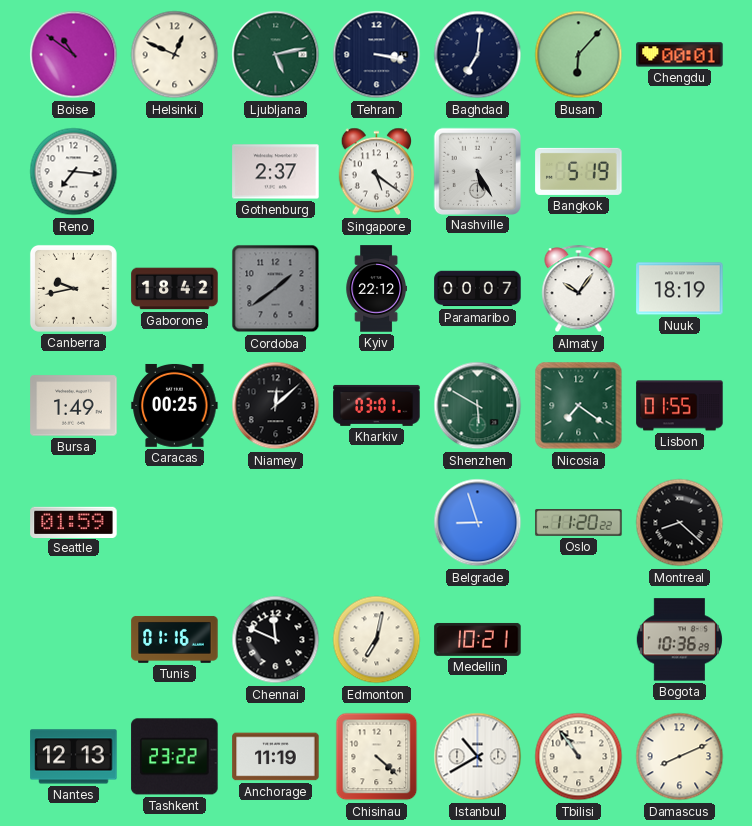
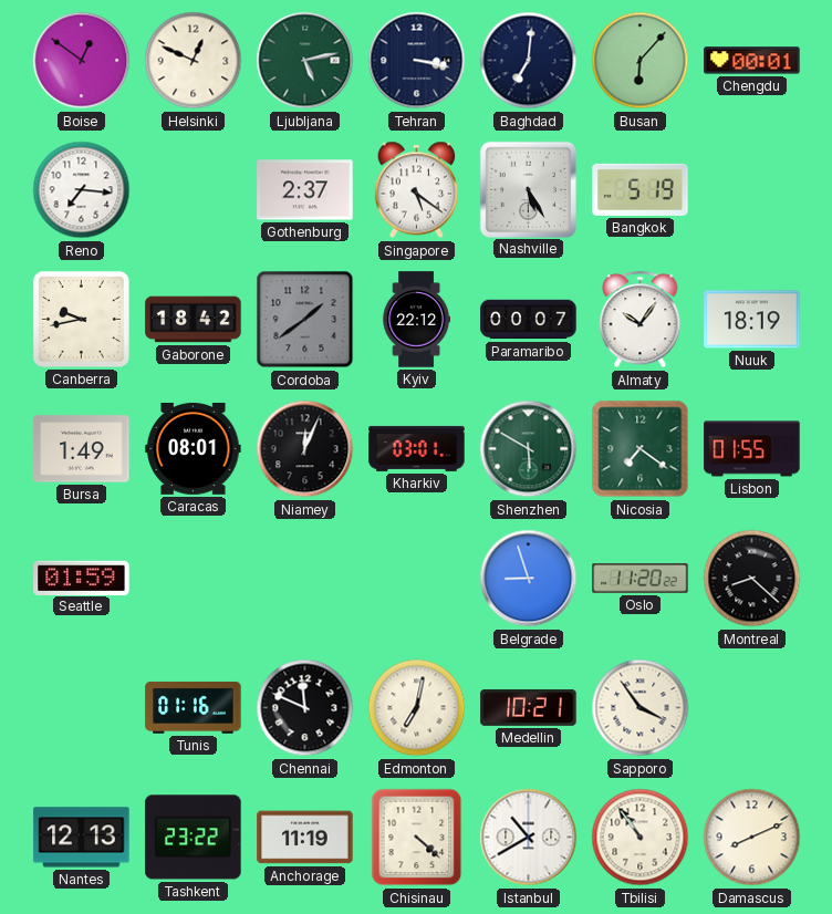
Boise: 10:51 -> 12:51 (82, 61)
Caracas: 00:25 -> 08:01 (194, 448)
Niamey: 12:08 -> 12:04 (305, 449)
Sapporo: none -> 3:54 (641, 708)
Bogota: 10:36 -> none (679, 640)
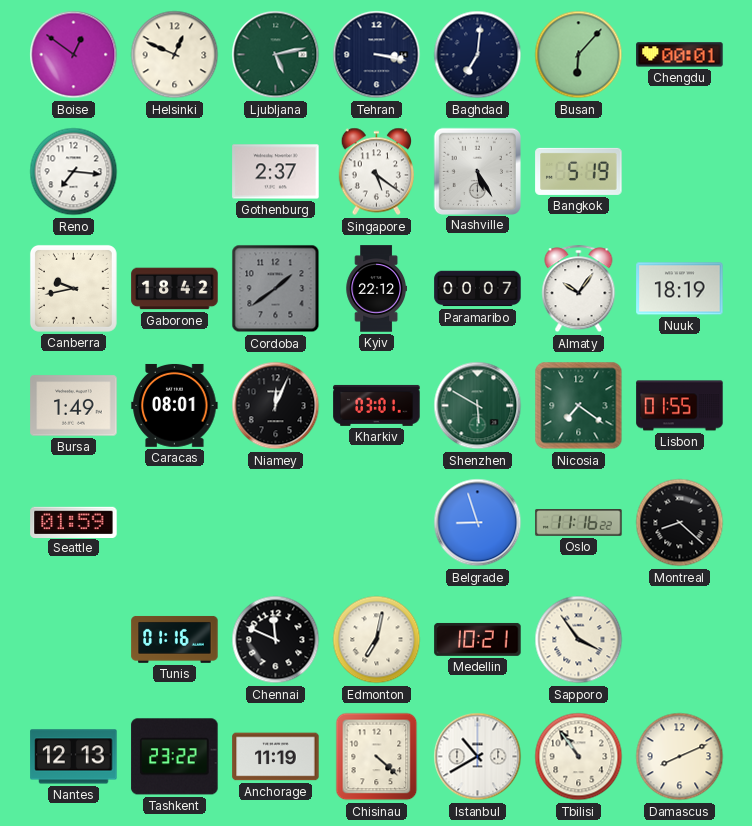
Oslo: 11:20 -> 11:16 (579, 523)
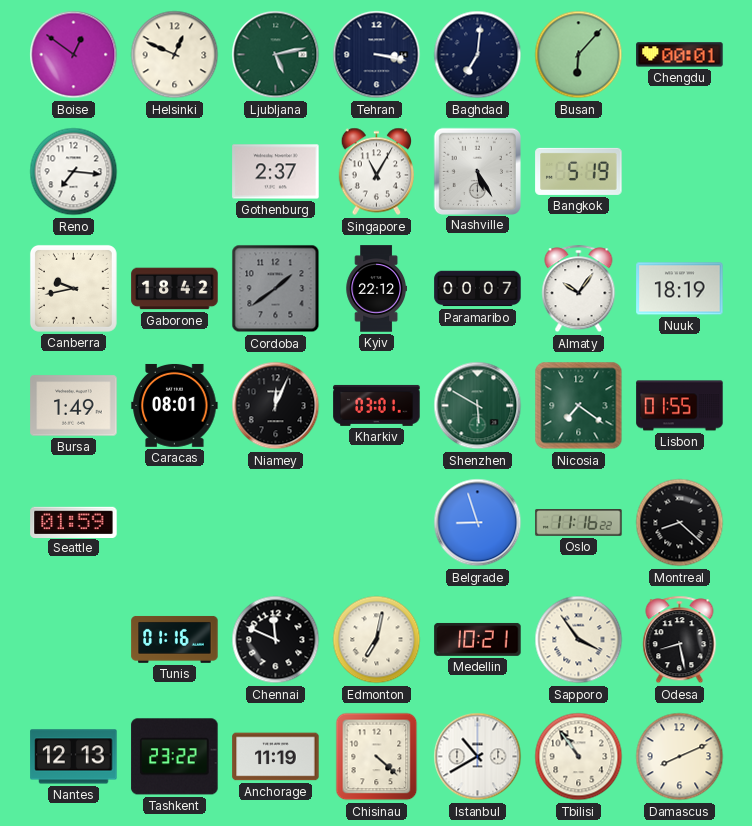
Singapore: 5:21 -> 11:05 (376, 172)
Odesa: none -> 8:28 (680, 640)
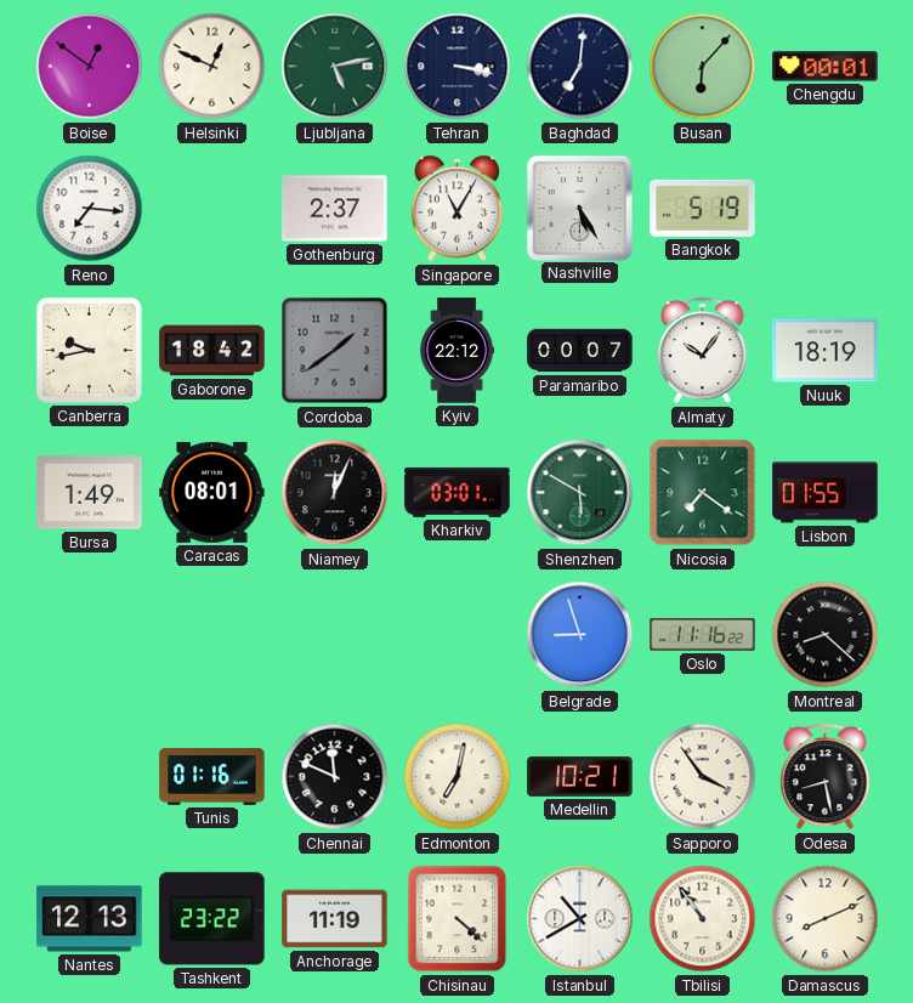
Seattle: 01:59 -> none (74, 522)
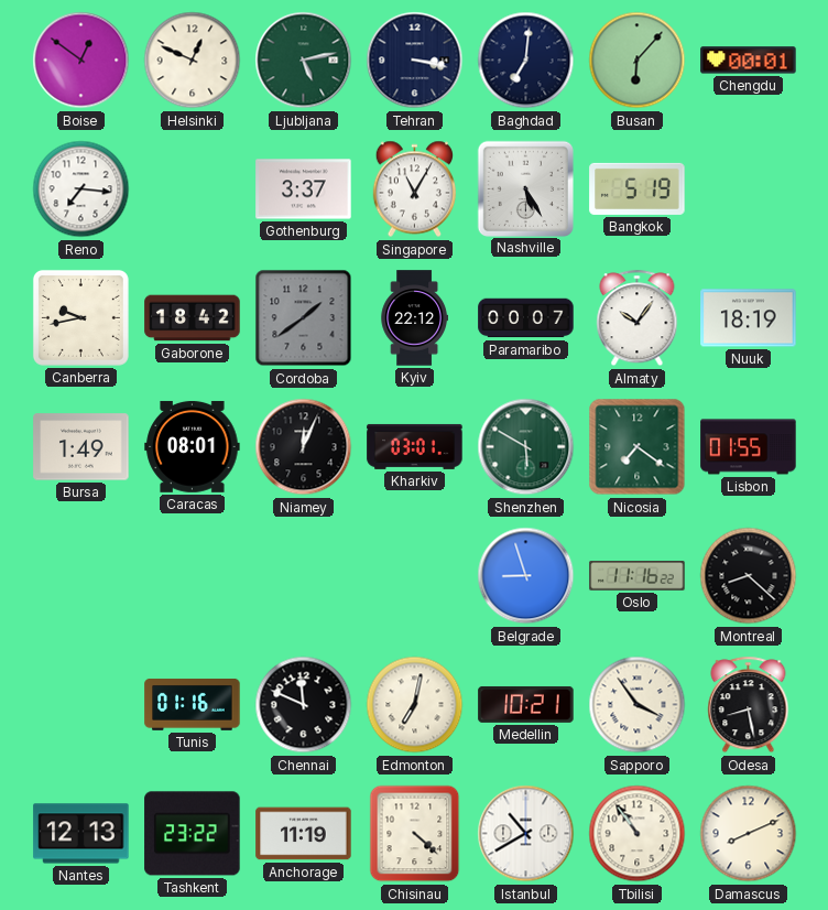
Gothenburg: 2:37 -> 3:37 (304, 189)
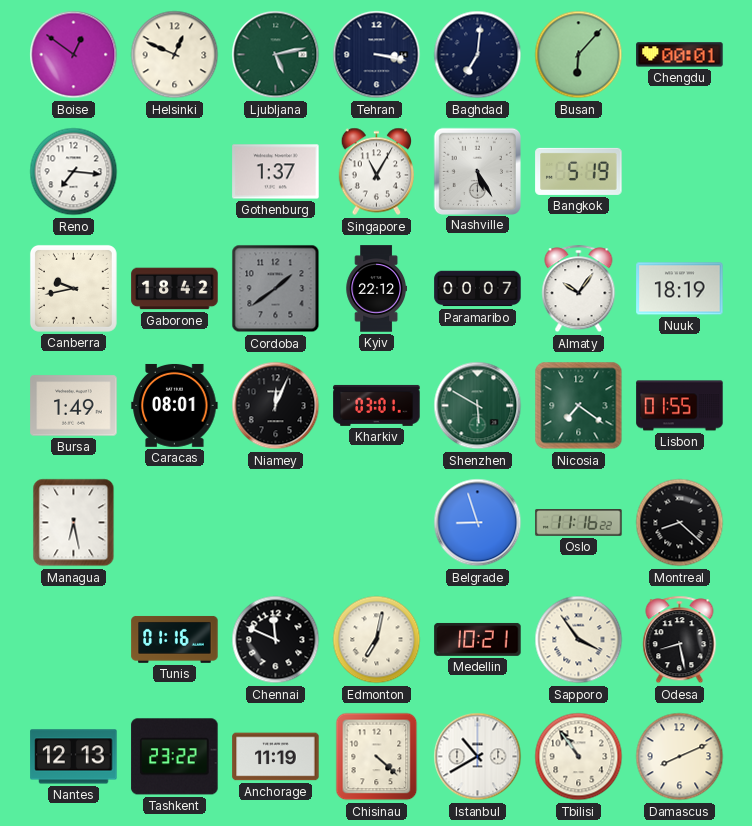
Gothenburg: 3:37 -> 1:37 (276, 172)
Managua: none -> 6:28 (74, 523)
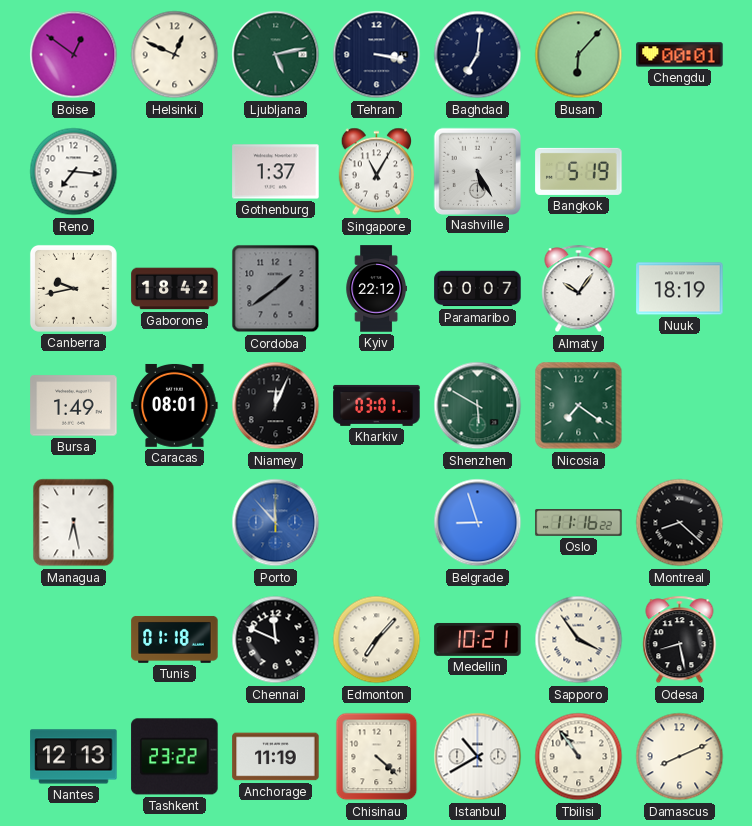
Lisbon: 01:55 -> none (680, 406)
Porto: none -> 11:53 (276, 523)
Tunis: 01:16 -> 01:18 (175, 639)
Edmonton: 7:02 -> 7:07 (377, 640)
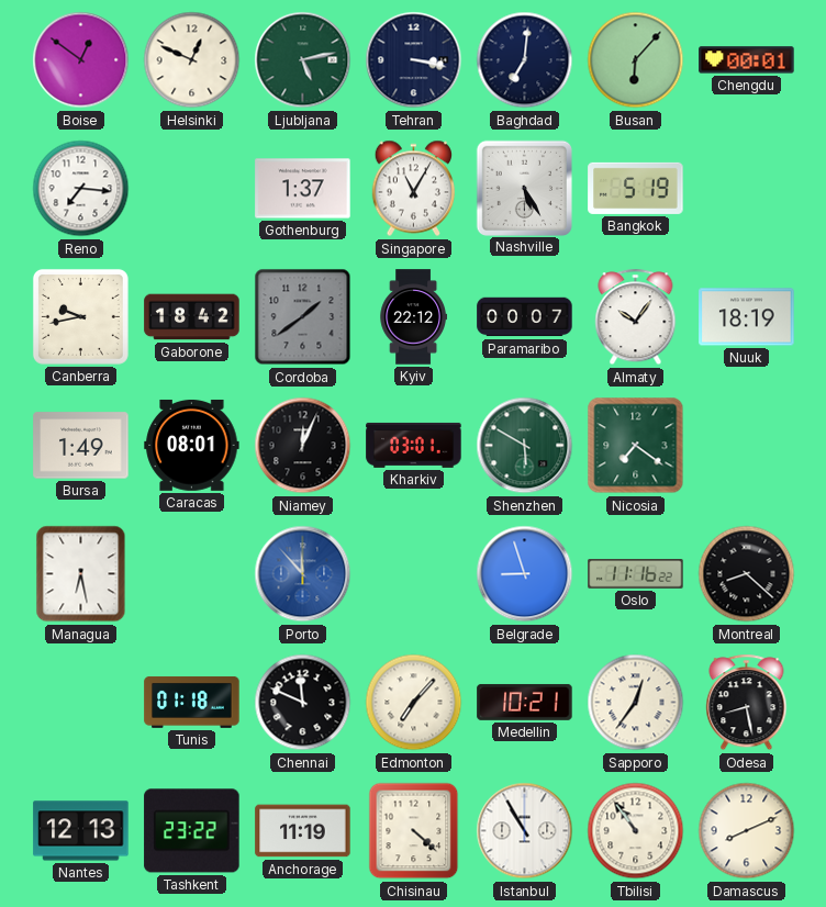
Sapporo: 3:54 -> 12:36 (636, 703)
Istanbul: 10:40 -> 10:55 (525, 831)
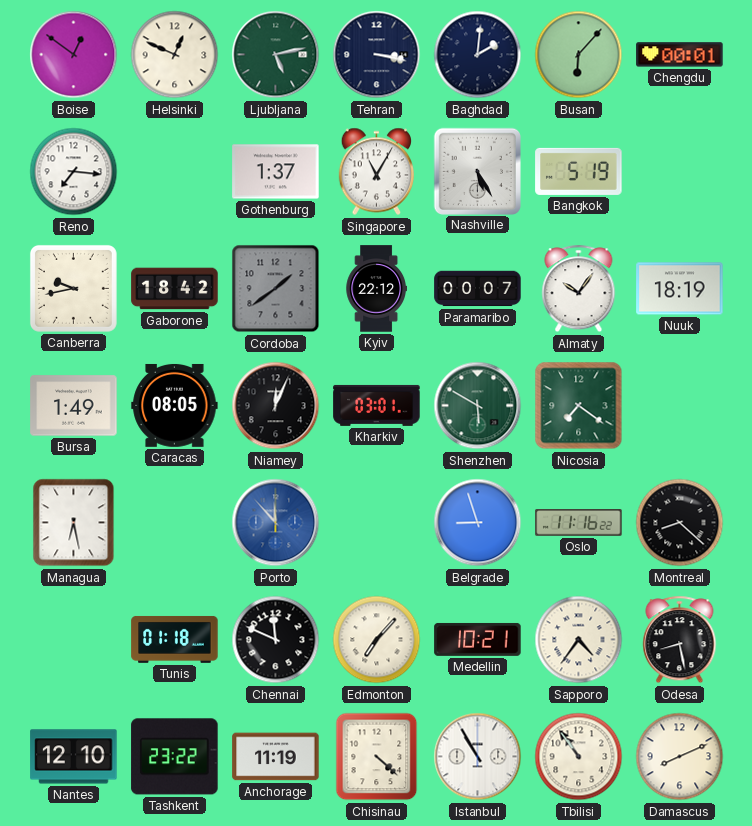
Baghdad: 7:01 -> 2:01 (478, 55)
Caracas: 08:01 -> 08:05 (175, 405)
Sapporo: 12:36 -> 4:36 (579, 640)
Nantes: 12:13 -> 12:10 (74, 757)
